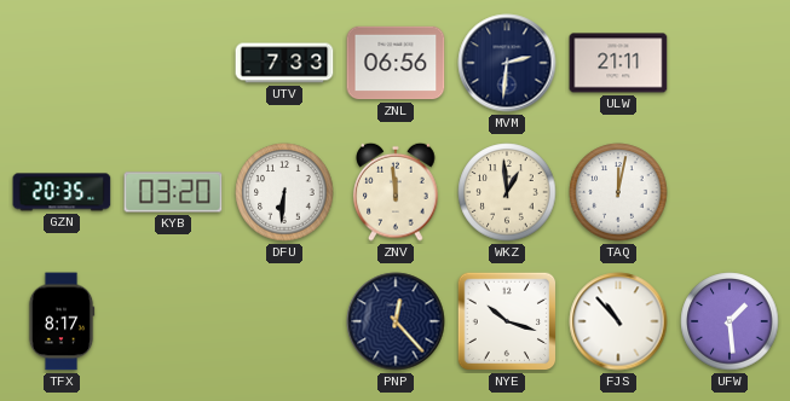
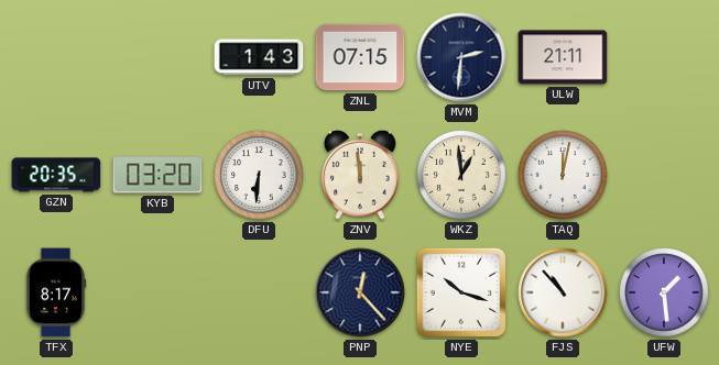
UTV: 7:33 -> 1:43 (259, 57)
ZNL: 06:56 -> 07:15 (360, 57)
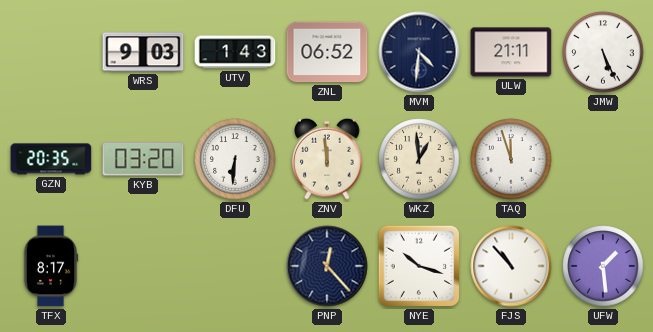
WRS: none -> 9:03 (143, 52)
ZNL: 07:15 -> 06:52 (327, 52)
MVM: 2:31 -> 4:31 (419, 52)
JMW: none -> 5:26 (603, 52)
TAQ: 12:02 -> 11:57 (511, 159)
